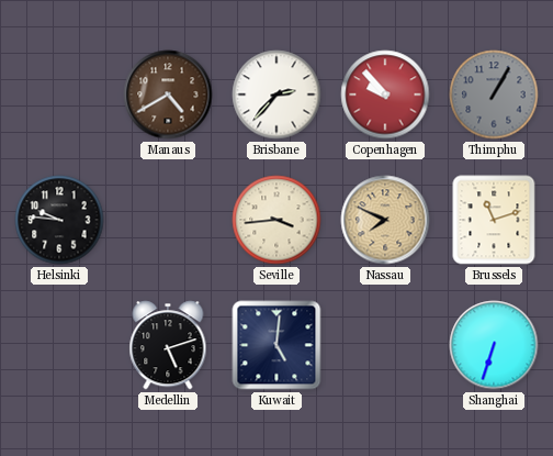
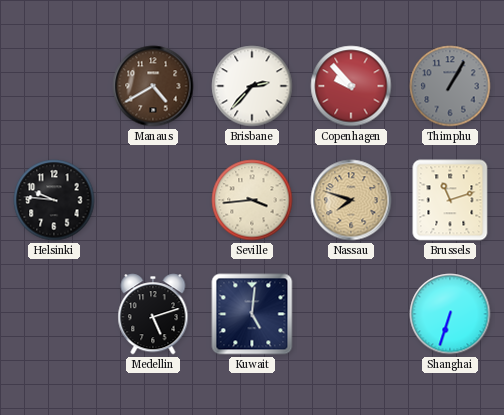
Nassau: 7:49 -> 7:48 (351, 200)
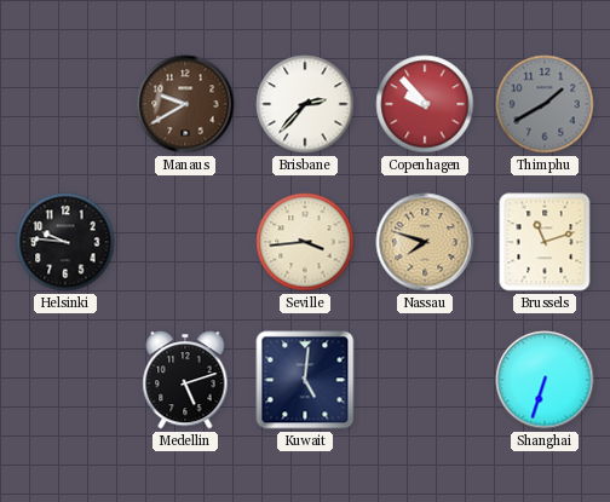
Manaus: 4:40 -> 9:40 (185, 104)
Thimphu: 1:05 -> 1:40 (545, 104)
